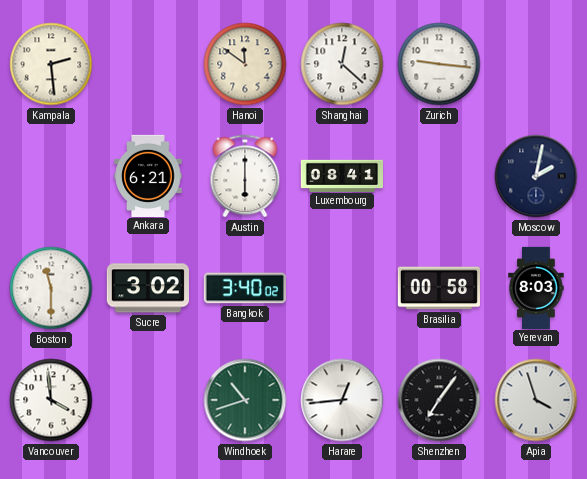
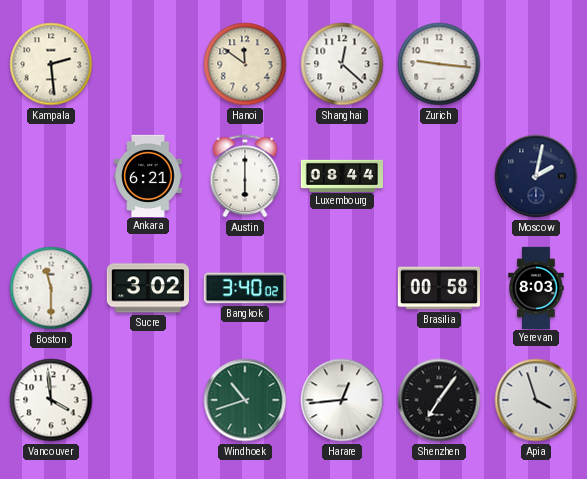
Luxembourg: 08:41 -> 08:44 (341, 175)
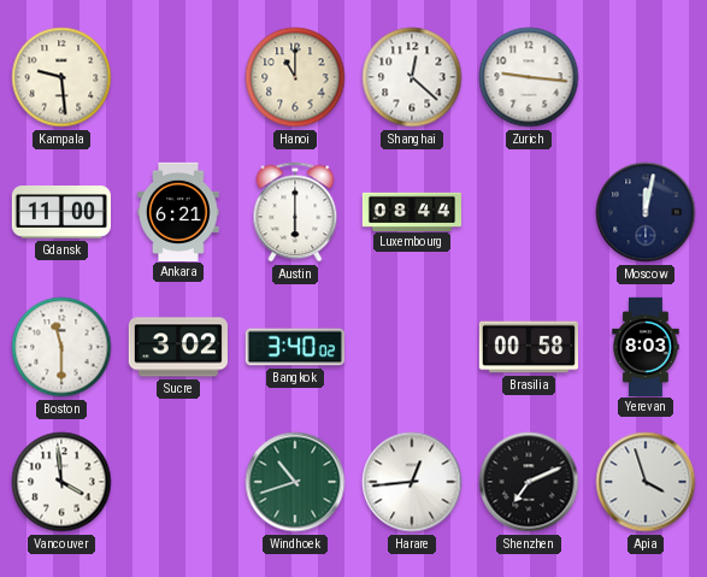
Kampala: 2:29 -> 9:29 (61, 77)
Hanoi: 11:51 -> 11:00 (295, 77)
Gdansk: none -> 11:00 (60, 213)
Moscow: 2:02 -> 12:02 (646, 212)
Shenzhen: 7:06 -> 7:11 (529, 482)
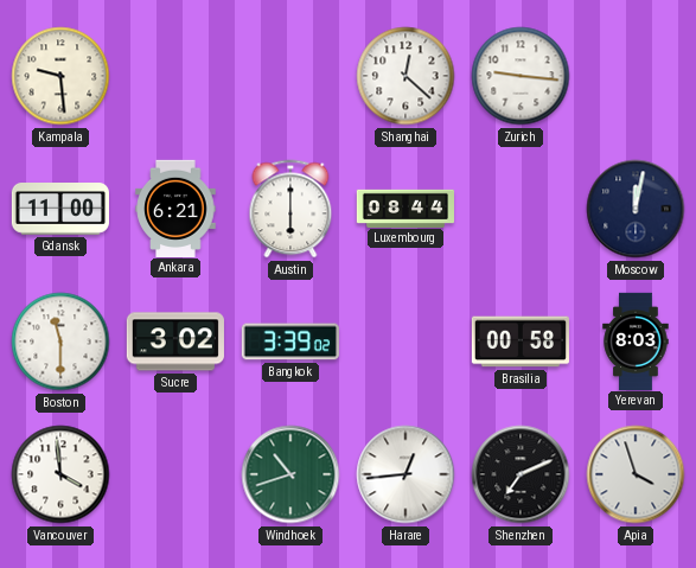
Hanoi: 11:00 -> none (295, 77)
Bangkok: 3:40 -> 3:39 (290, 342)
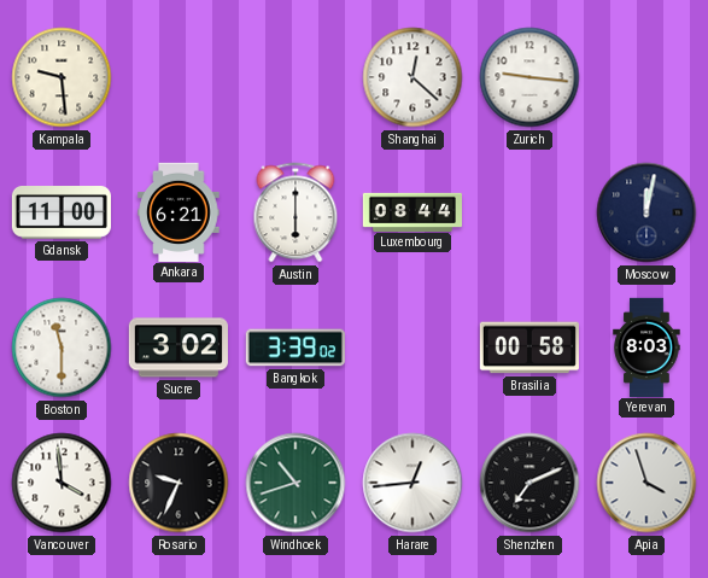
Rosario: none -> 9:34 (179, 483)
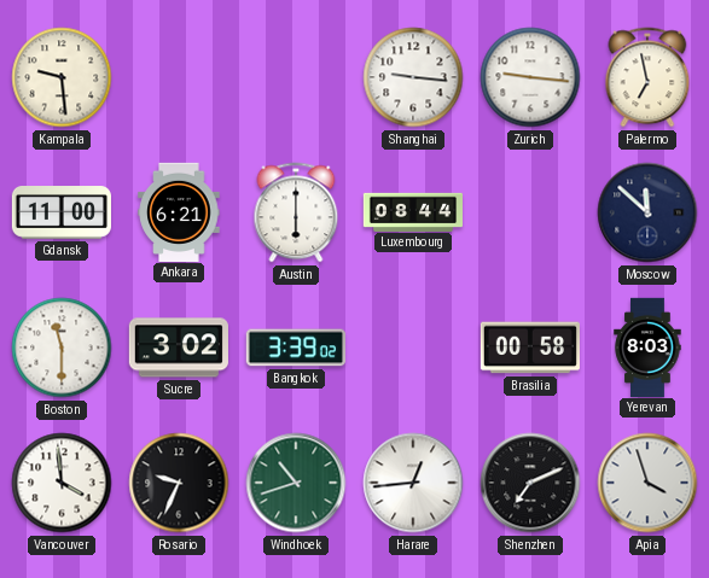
Shanghai: 12:22 -> 9:16 (413, 77)
Palermo: none -> 6:58 (647, 77)
Moscow: 12:02 -> 11:52 (647, 212)
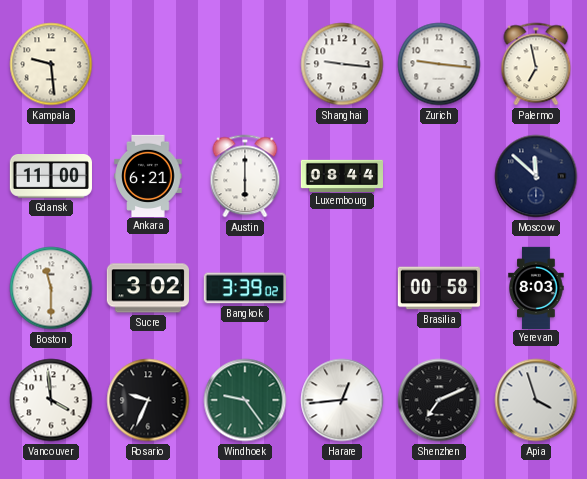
Windhoek: 10:42 -> 9:24 (245, 400)
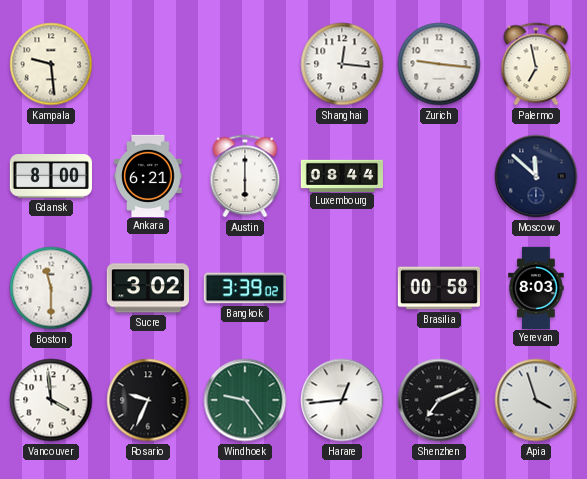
Shanghai: 9:16 -> 12:16 (342, 64)
Gdansk: 11:00 -> 8:00 (50, 177)
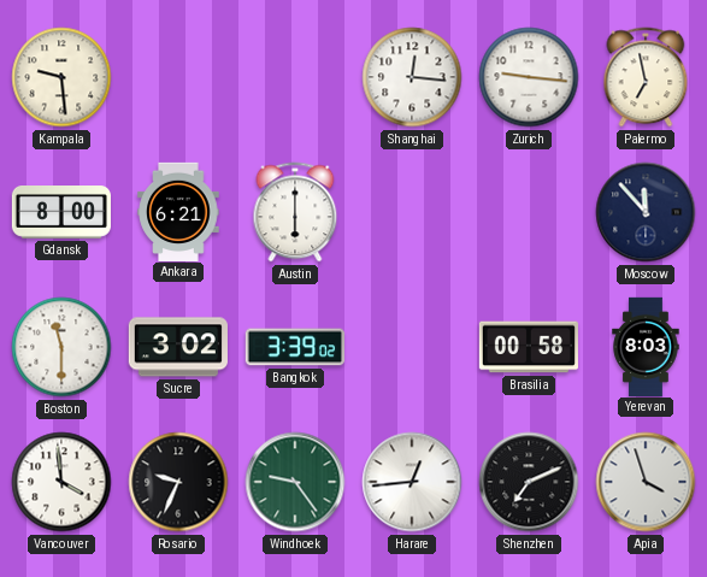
Luxembourg: 08:44 -> none (341, 175)
Moscow: 11:52 -> 11:53 (646, 212)
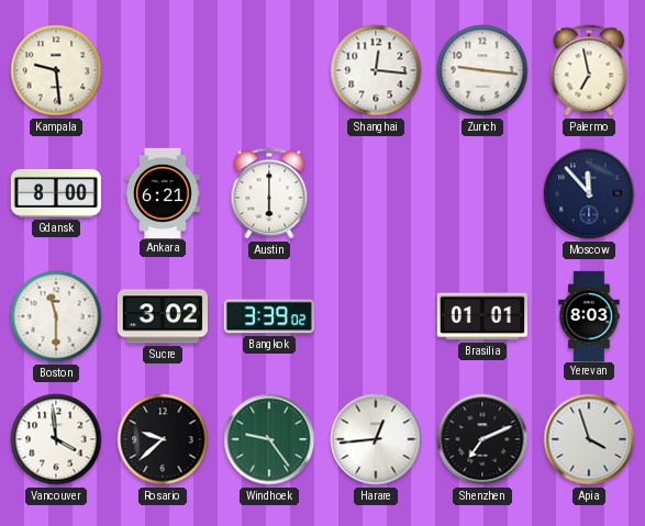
Brasilia: 00:58 -> 01:01 (482, 316)
Rosario: 9:34 -> 9:38 (163, 439)
